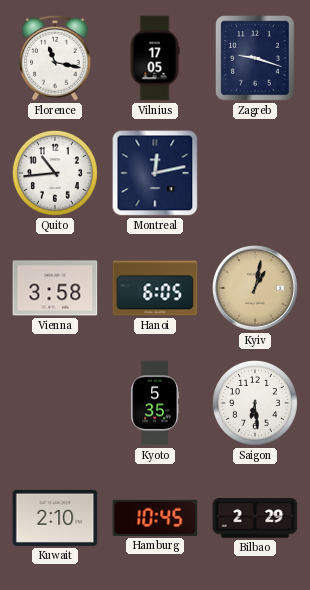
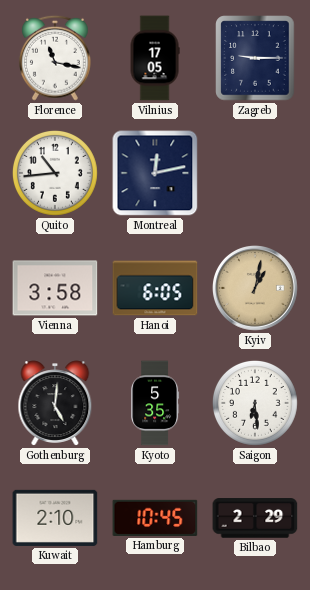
Zagreb: 9:18 -> 9:15 (255, 58)
Gothenburg: none -> 5:01 (55, 403)
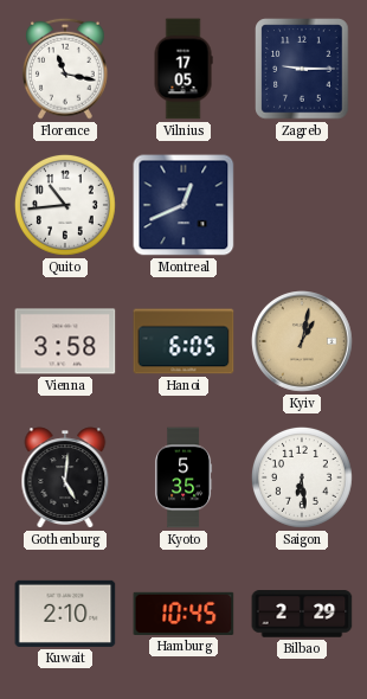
Montreal: 12:13 -> 12:41 (183, 205)
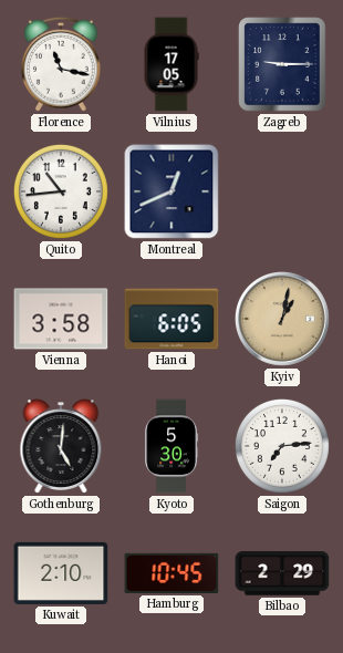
Kyoto: 5:35 -> 5:30 (171, 446)
Saigon: 6:29 -> 7:14 (282, 446)
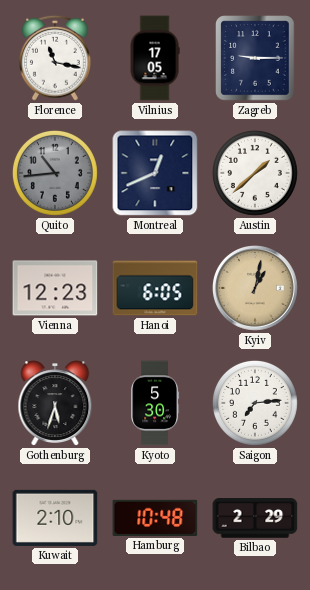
Quito dial: white -> grey (55, 173)
Austin: none -> 1:38 (255, 173)
Vienna: 3:58 -> 12:23 (55, 288)
Gothenburg: 5:01 -> 5:33 (55, 403)
Hamburg: 10:45 -> 10:48 (155, 518)
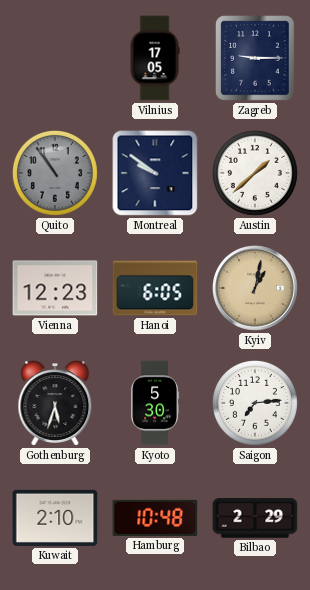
Florence: 11:17 -> none (55, 58)
Quito: 10:44 -> 10:54 (55, 173)
Montreal: 12:41 -> 9:51 (155, 173)
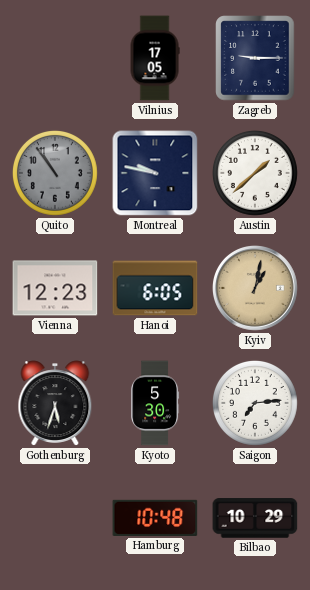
Montreal: 9:51 -> 9:47 (155, 173)
Kuwait: 2:10 -> none (55, 518)
Bilbao: 2:29 -> 10:29 (255, 518)
